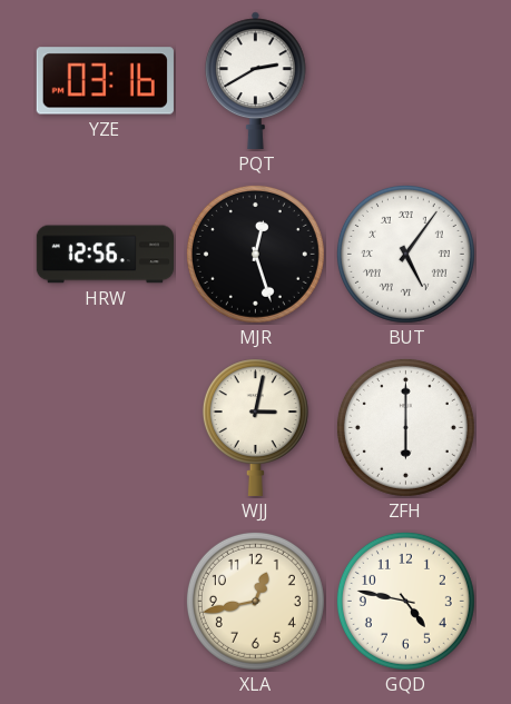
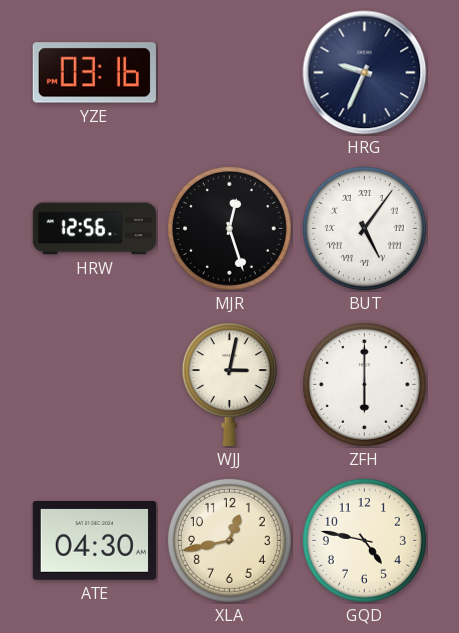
PQT: 2:40 -> none (256, 80)
HRG: none -> 9:34 (365, 73)
ATE: none -> 04:30 (94, 541)
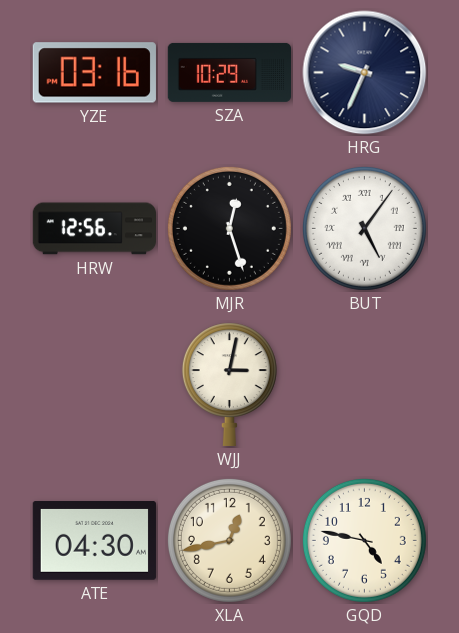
SZA: none -> 10:29 (229, 72)
ZFH: 6:00 -> none (364, 384)
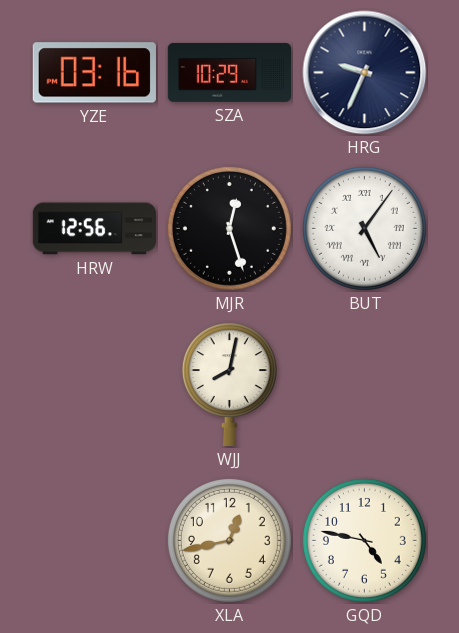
WJJ: 3:02 -> 8:02 (229, 384)
ATE: 04:30 -> none (94, 541)
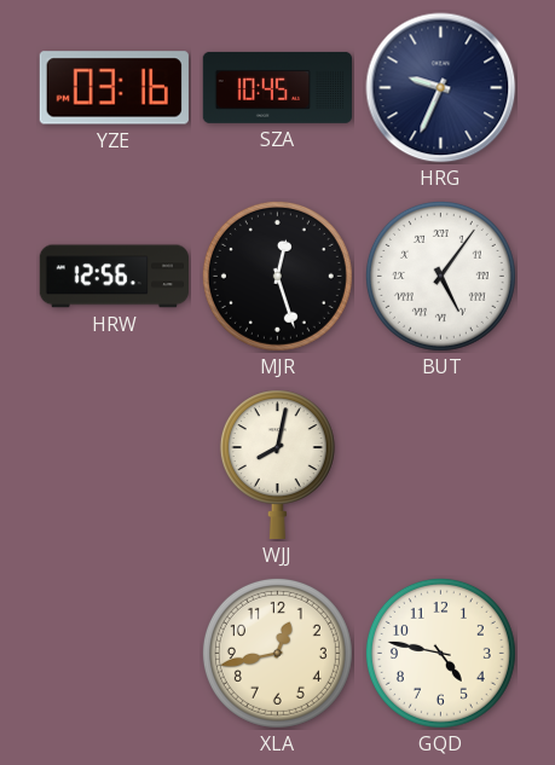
SZA: 10:29 -> 10:45 (277, 87)
